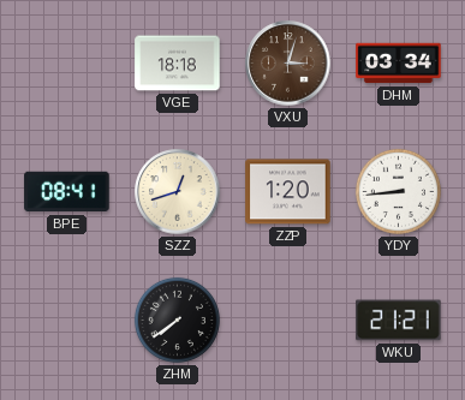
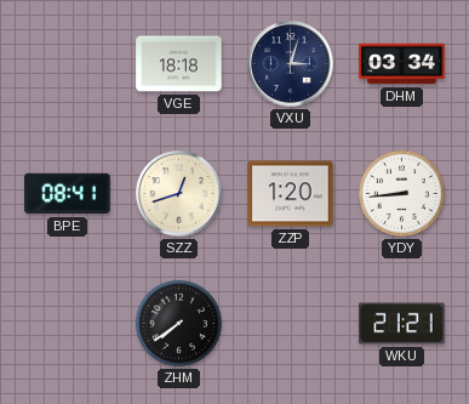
VXU dial: brown -> navy (291, 64)
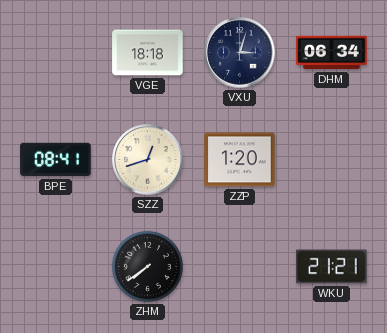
DHM: 03:34 -> 06:34 (332, 53)
YDY: 8:44 -> none (401, 193)
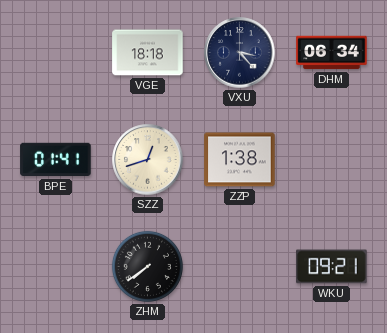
VXU: 3:03 -> 3:23 (240, 53)
BPE: 08:41 -> 01:41 (56, 160)
ZZP: 1:20 -> 1:38 (240, 160)
WKU: 21:21 -> 09:21 (332, 267)
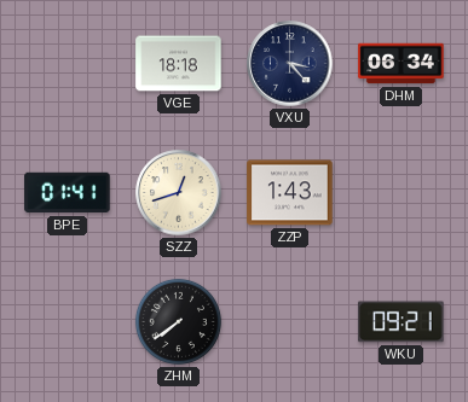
ZZP: 1:38 -> 1:43 (290, 193)
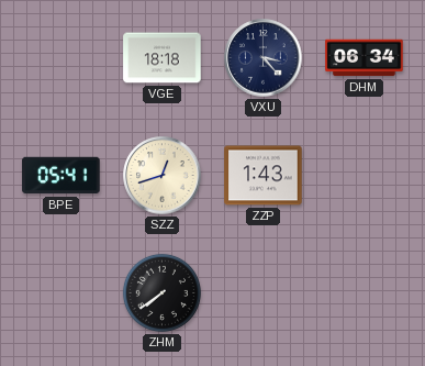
BPE: 01:41 -> 05:41 (61, 176)
WKU: 09:21 -> none (401, 322)
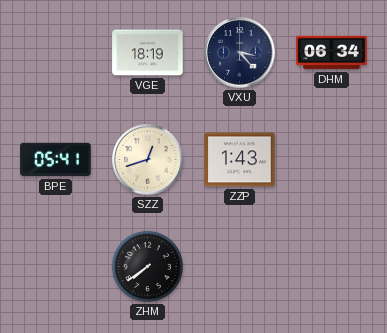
VGE: 18:18 -> 18:19 (148, 53)
